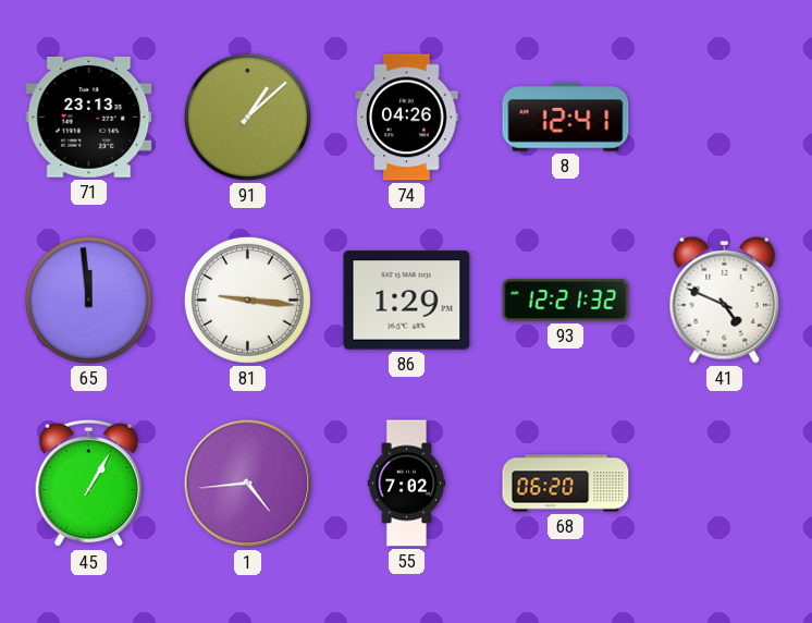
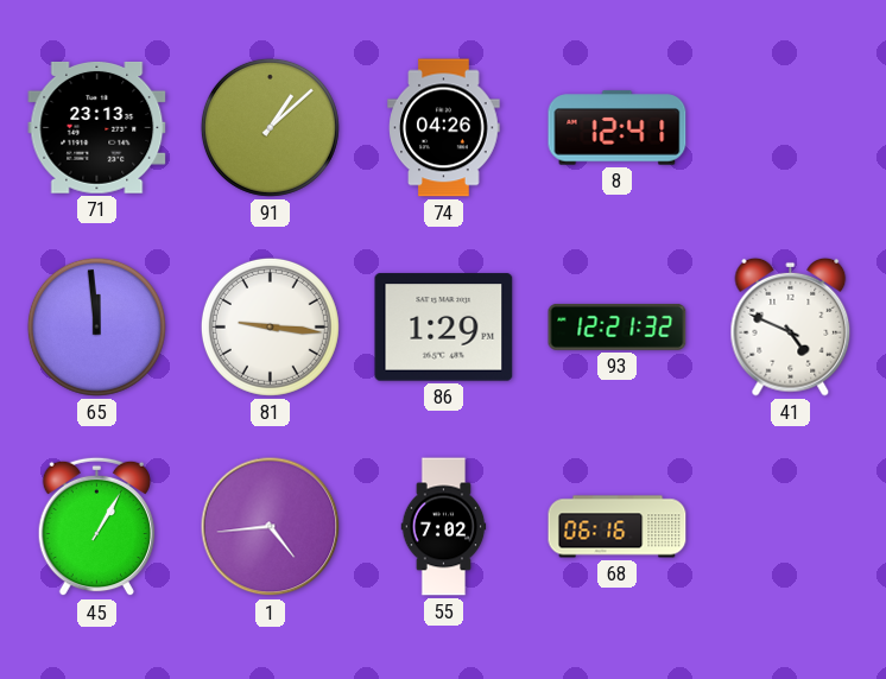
68: 06:20 -> 06:16 (618, 527)
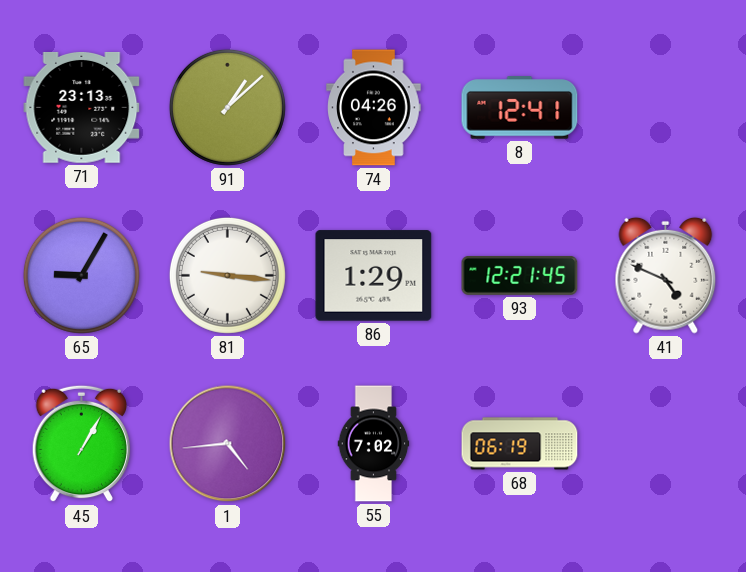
65: 11:59 -> 9:05 (81, 275)
93: 12:21:32 -> 12:21:45 (520, 275)
68: 06:16 -> 06:19 (520, 444)
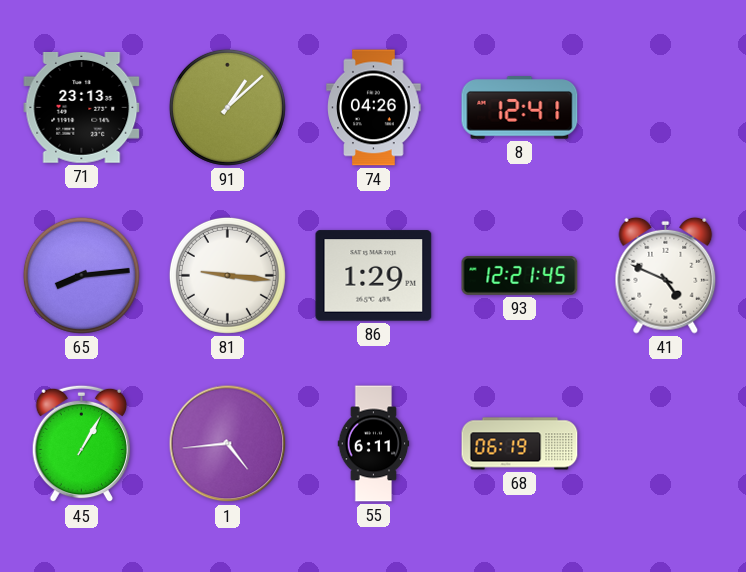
65: 9:05 -> 8:14 (81, 275)
55: 7:02 -> 6:11 (374, 444)
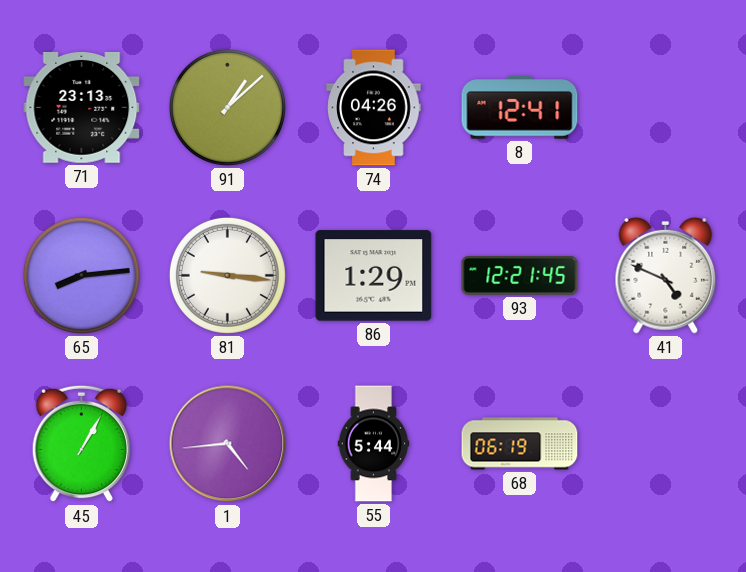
55: 6:11 -> 5:44 (374, 444)
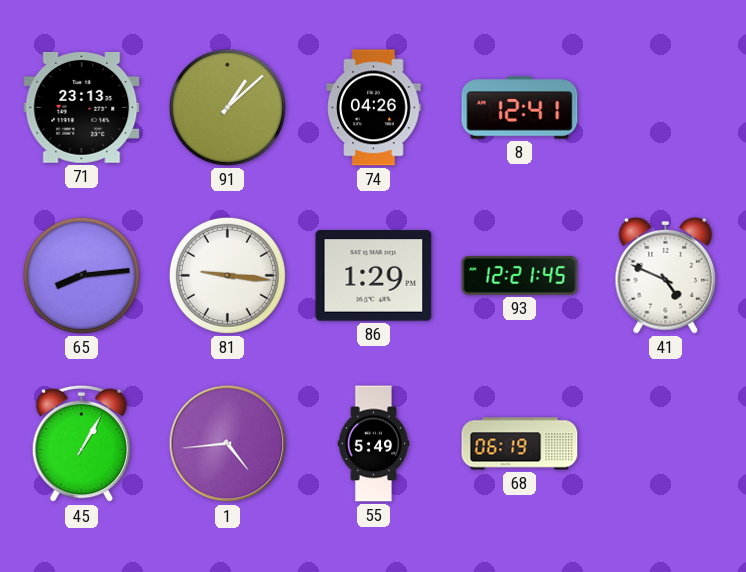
55: 5:44 -> 5:49 (374, 444)
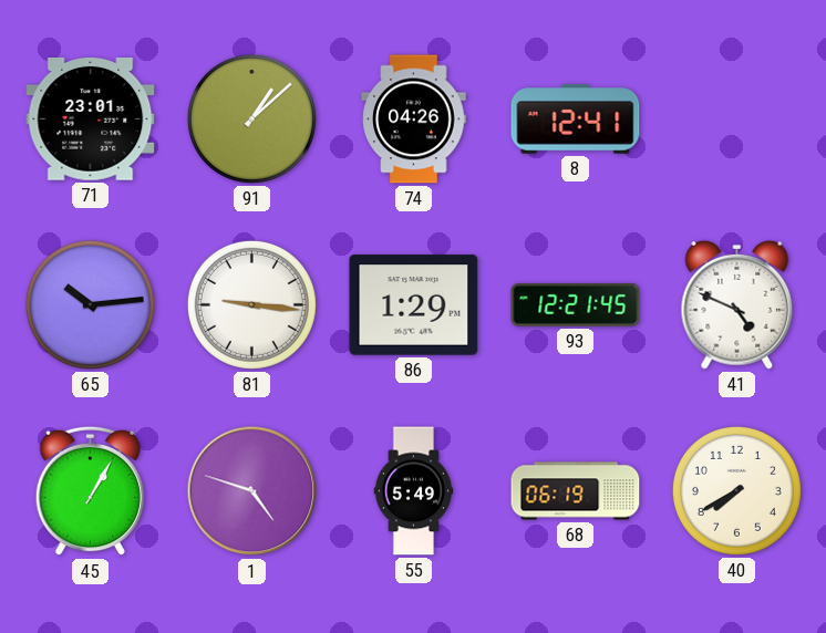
71: 23:13 -> 23:01 (91, 118)
65: 8:14 -> 10:14 (90, 304)
1: 4:44 -> 4:48 (252, 491)
40: none -> 7:40 (736, 490)
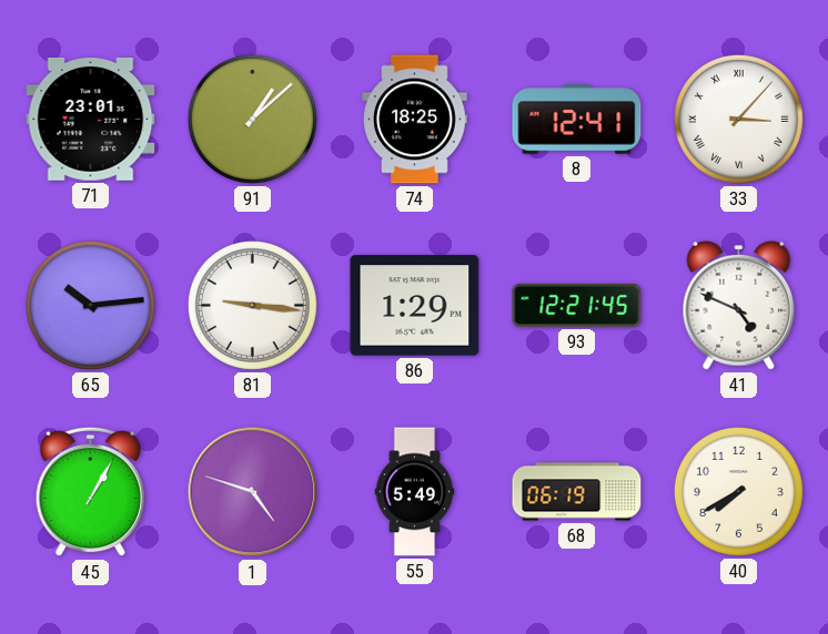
74: 04:26 -> 18:25 (415, 120)
33: none -> 3:07 (738, 119)
